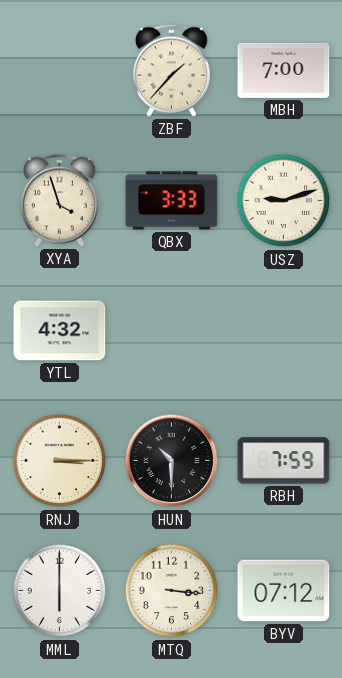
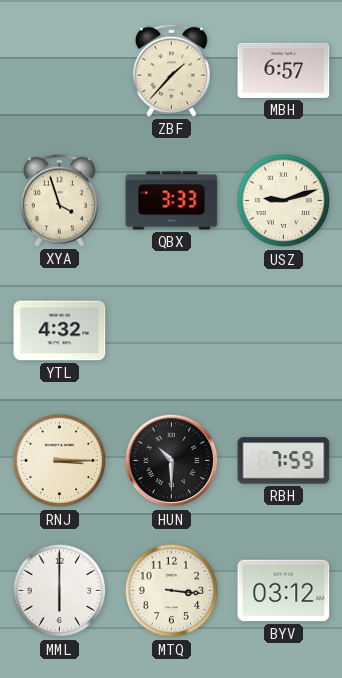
MBH: 7:00 -> 6:57 (284, 70)
BYV: 07:12 -> 03:12 (284, 591)
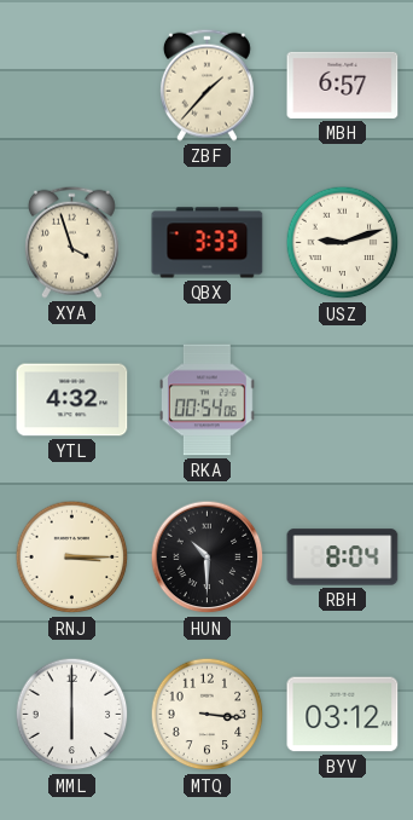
RKA: none -> 00:54 (206, 400)
RBH: 7:59 -> 8:04 (343, 558)
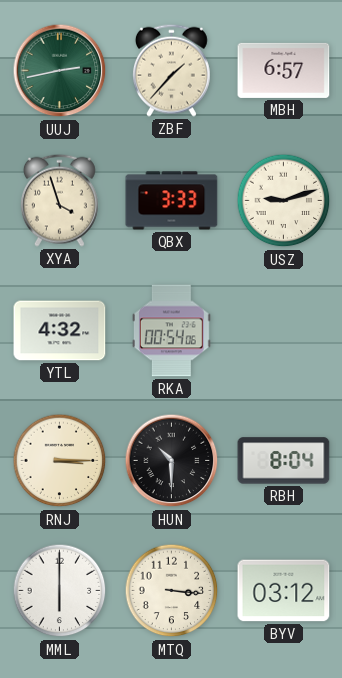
UUJ: none -> 2:43 (60, 71)
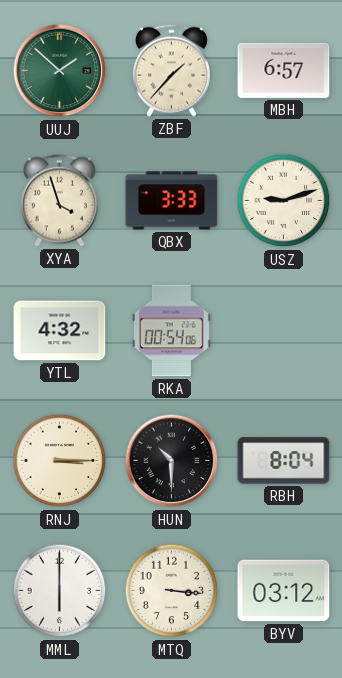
UUJ: 2:43 -> 1:52 (60, 71)
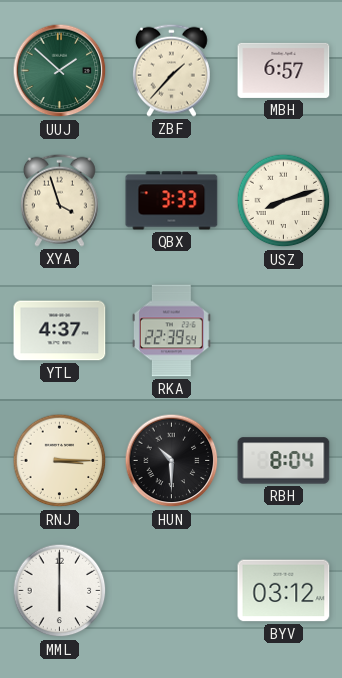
USZ: 9:12 -> 8:12 (284, 201)
YTL: 4:32 -> 4:37 (60, 331)
RKA: 00:54 -> 22:39 (171, 331)
MTQ: 3:16 -> none (172, 591)
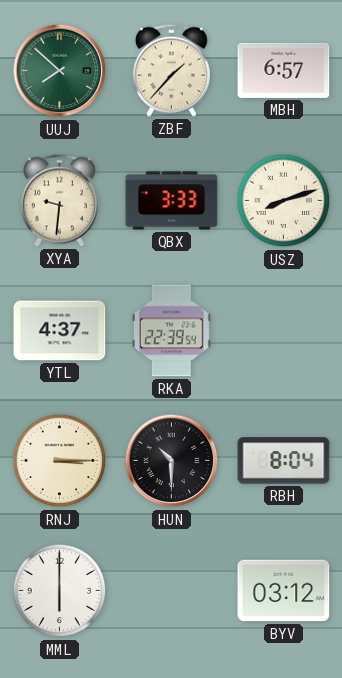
UUJ: 1:52 -> 7:52 (60, 71)
XYA: 3:57 -> 9:31 (59, 200)
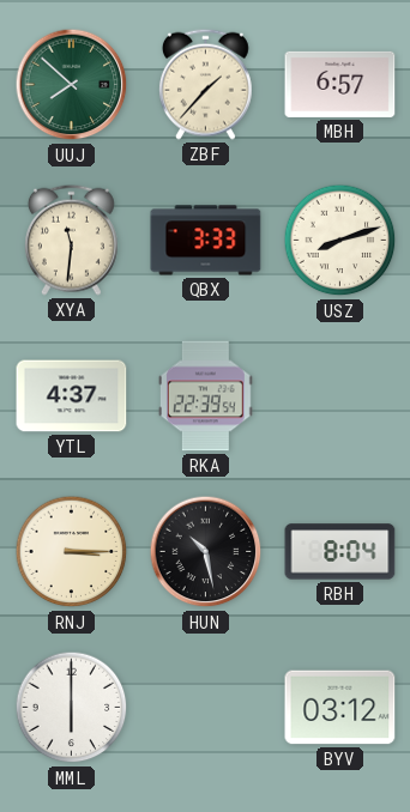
XYA: 9:31 -> 11:31 (71, 240)
HUN: 10:30 -> 10:28 (206, 552)
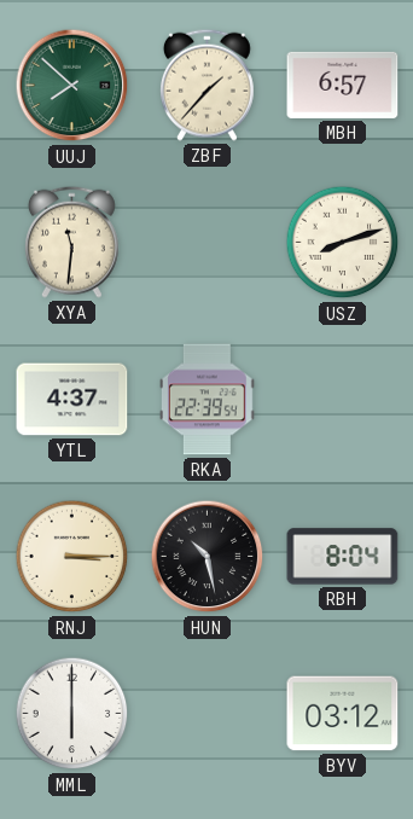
QBX: 3:33 -> none (206, 241)
